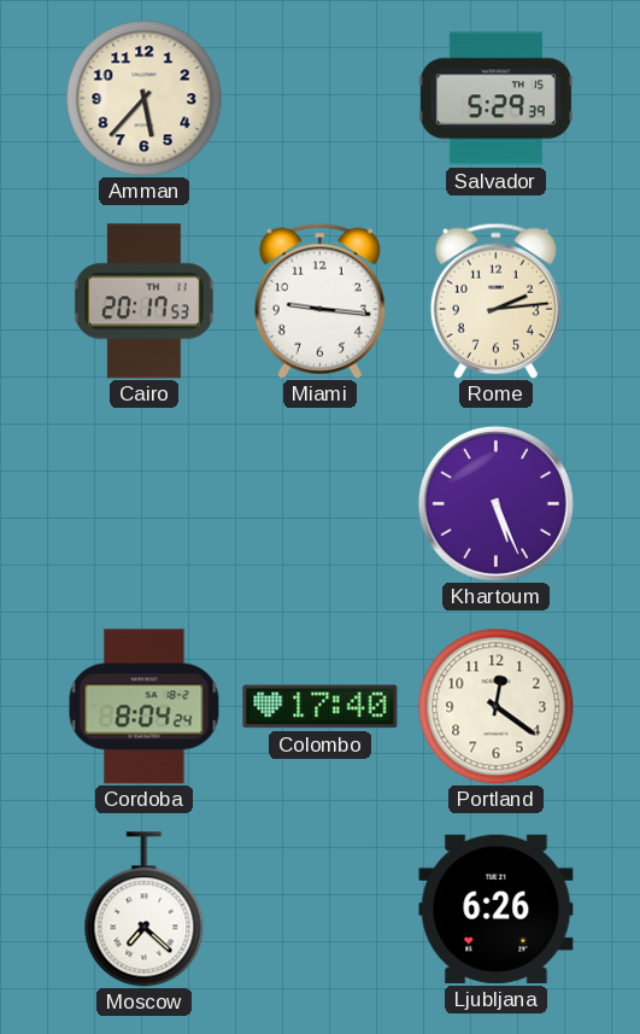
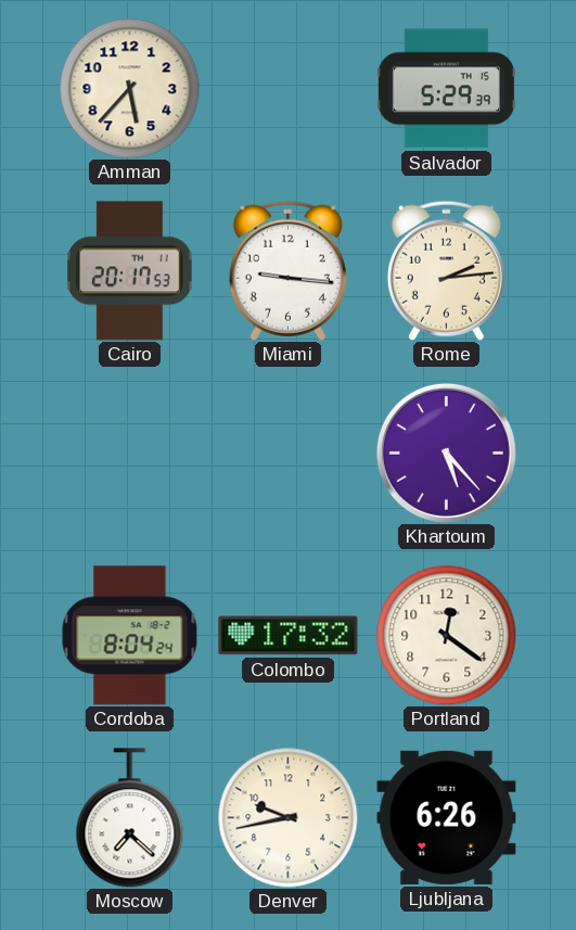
Khartoum: 5:26 -> 5:23 (446, 453)
Colombo: 17:40 -> 17:32 (289, 636)
Denver: none -> 9:43 (287, 817)
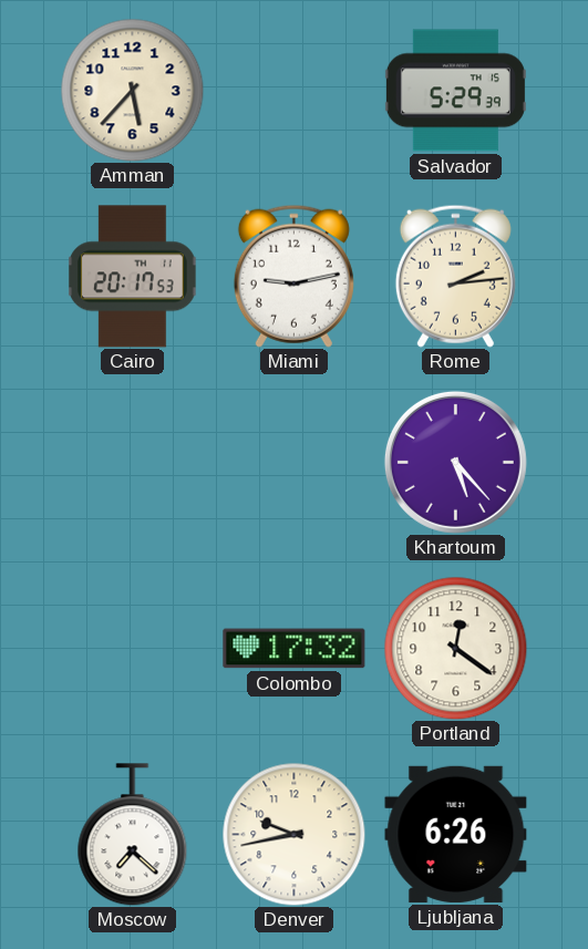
Miami: 9:16 -> 9:13 (293, 276)
Cordoba: 8:04 -> none (130, 636)
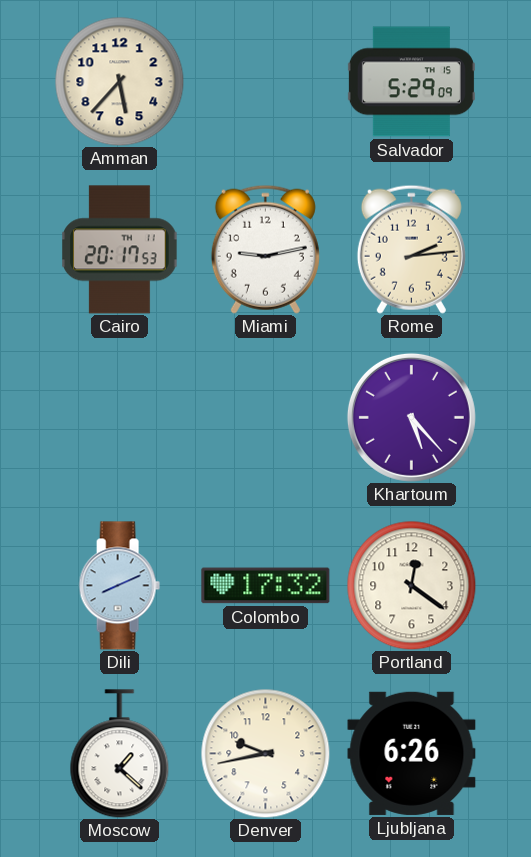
Salvador: 5:29:39 -> 5:29:09 (411, 82)
Dili: none -> 8:11 (119, 586)
Moscow: 7:22 -> 1:22 (120, 754)
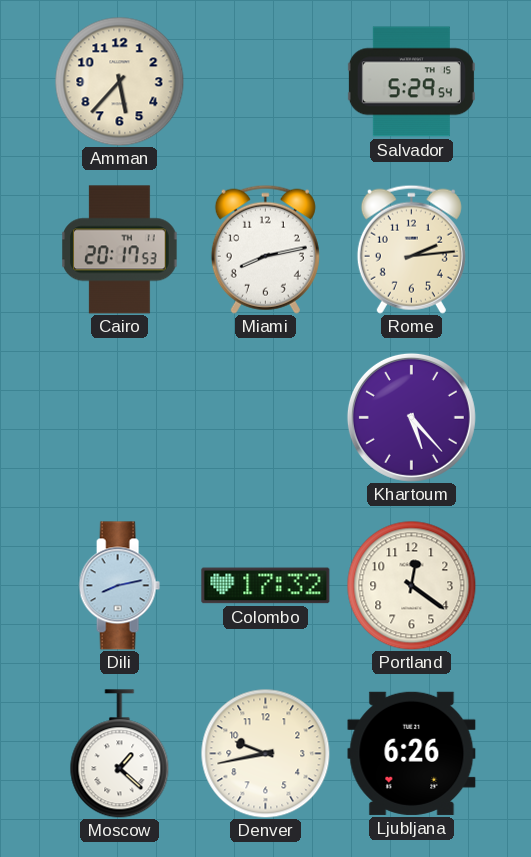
Salvador: 5:29:09 -> 5:29:54 (411, 82)
Miami: 9:13 -> 8:13 (265, 249)
Dili: 8:11 -> 8:13 (119, 586)
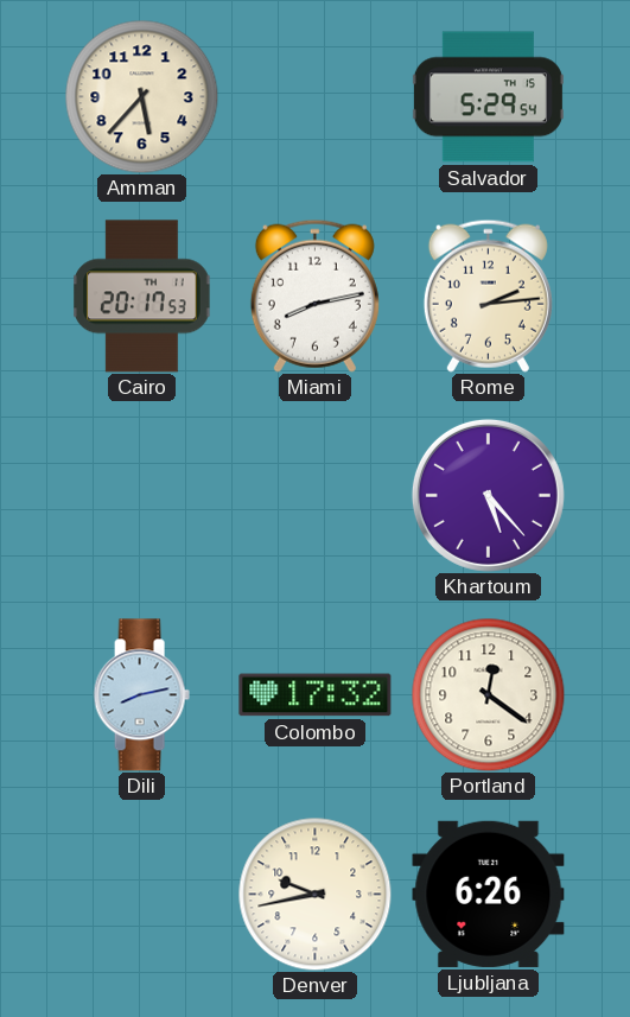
Moscow: 1:22 -> none (120, 754)
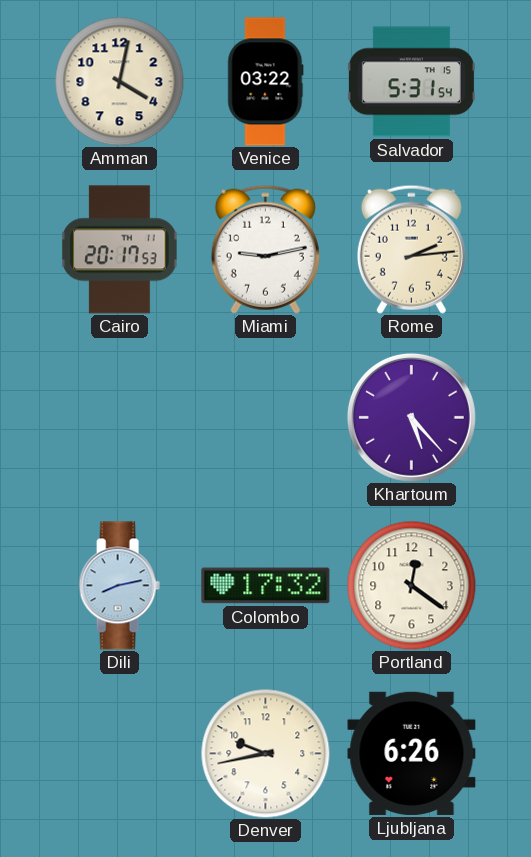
Amman: 5:37 -> 4:02 (119, 81)
Venice: none -> 03:22 (266, 82)
Salvador: 5:29 -> 5:31 (411, 82)
Miami: 8:13 -> 9:13 (265, 249)
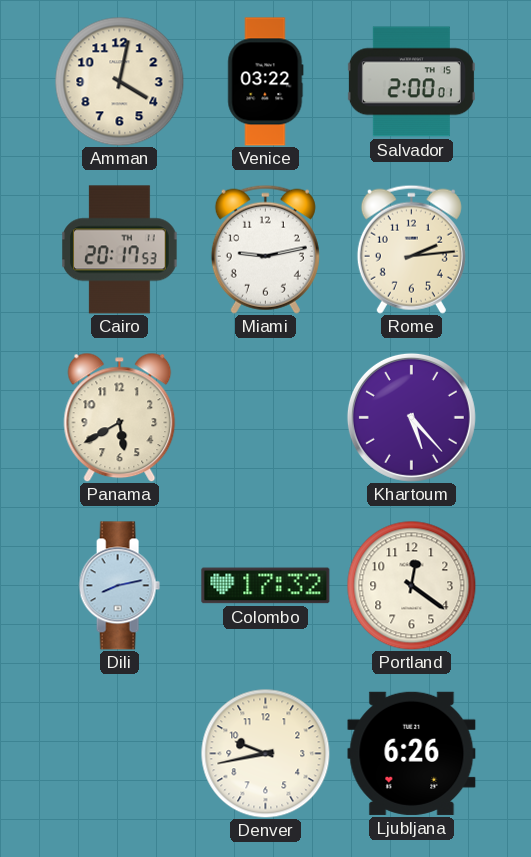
Salvador: 5:31 -> 2:00 (411, 82)
Panama: none -> 5:40 (120, 417)
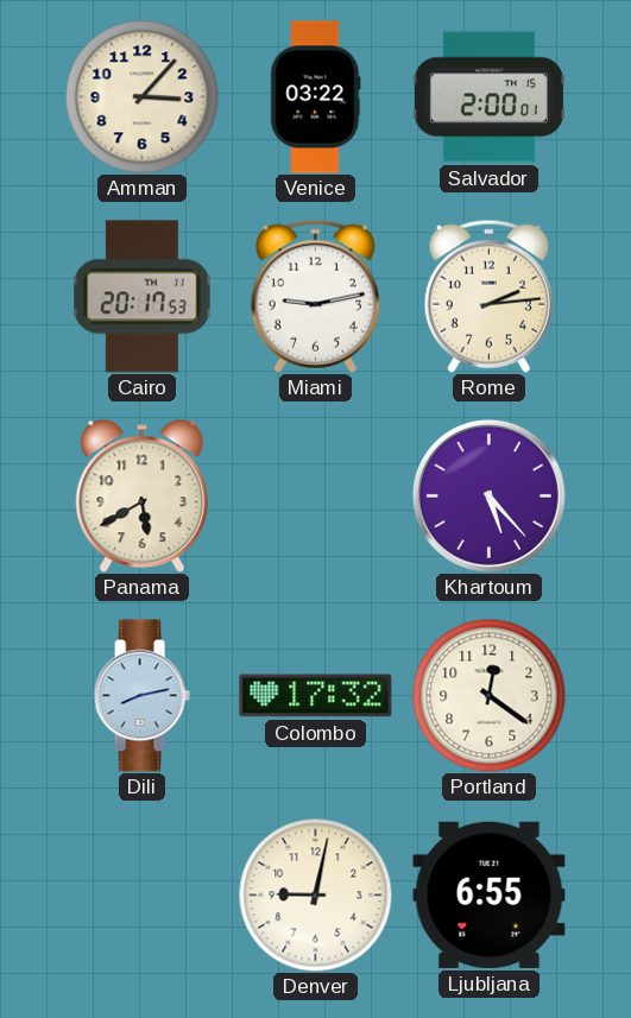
Amman: 4:02 -> 3:07 (141, 96)
Denver: 9:43 -> 9:02 (315, 894)
Ljubljana: 6:26 -> 6:55 (490, 894)
